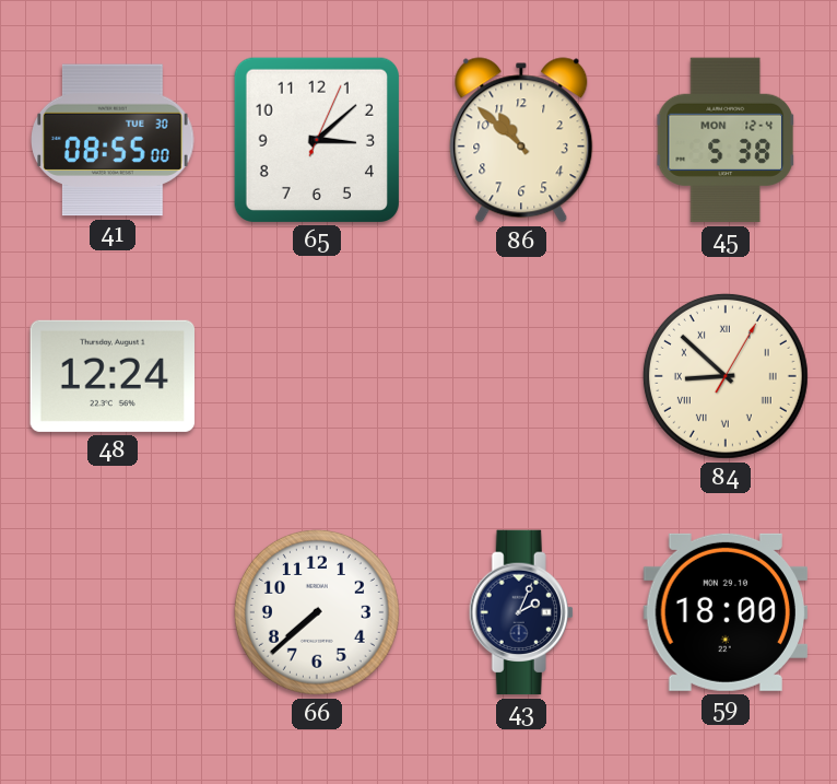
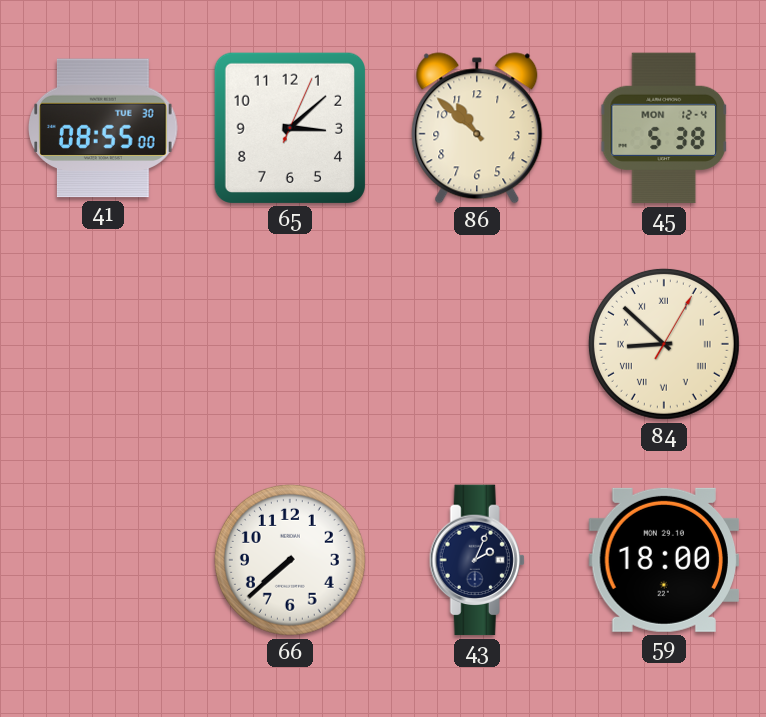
48: 12:24 -> none (113, 376)
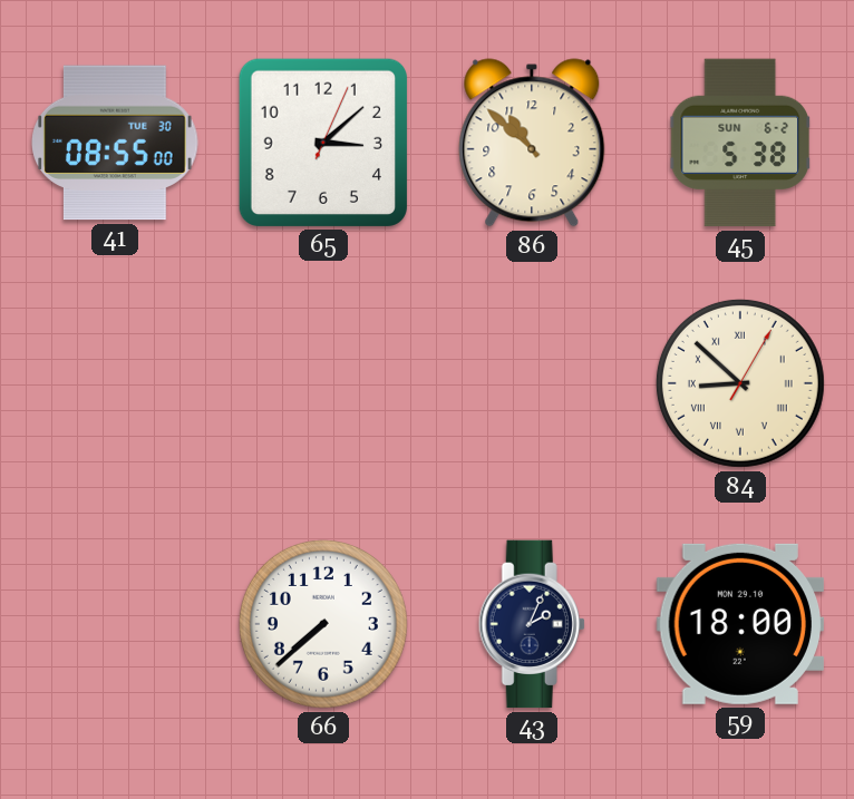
45 date: MON 12-4 -> SUN 6-2 (740, 143)
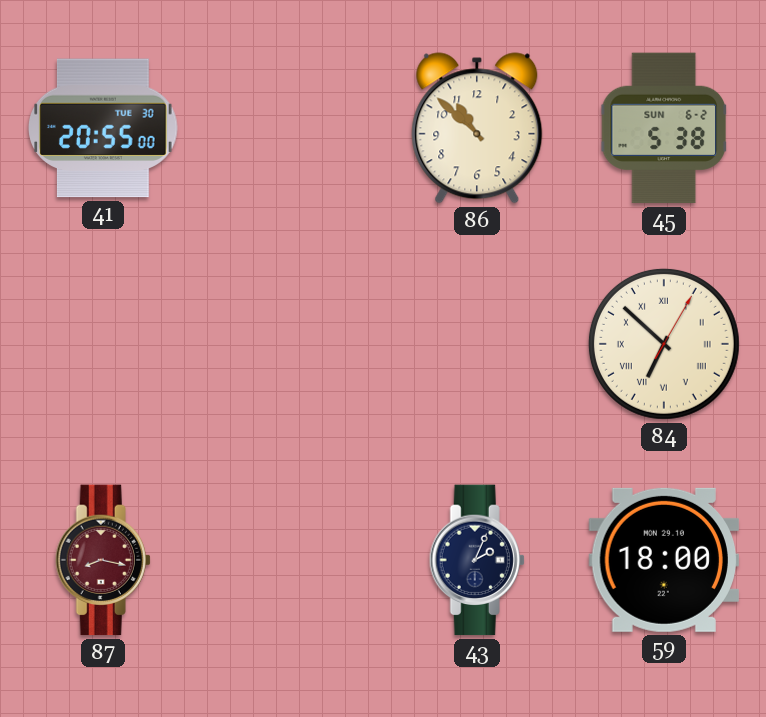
41: 08:55 -> 20:55 (103, 128)
65: 3:08 -> none (322, 142)
84: 8:52 -> 6:52 (664, 344)
87: none -> 8:17 (103, 560)
66: 7:38 -> none (323, 624)
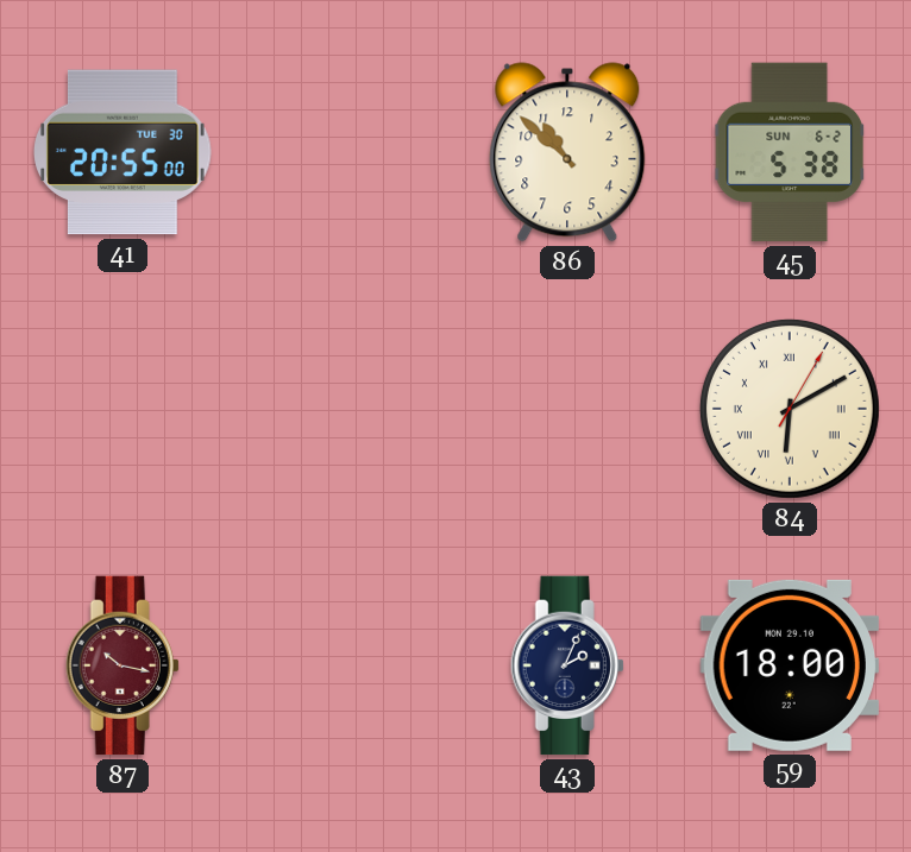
84: 6:52 -> 6:10 (790, 409)
87: 8:17 -> 10:17 (122, 665)
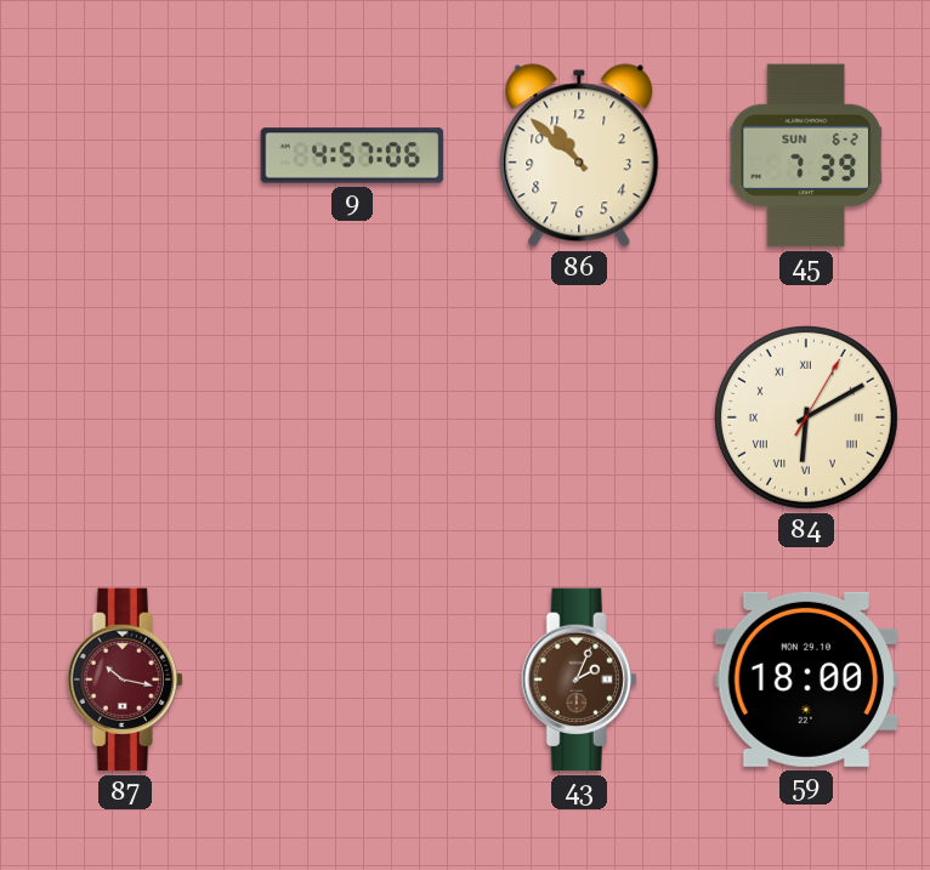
41: 20:55 -> none (122, 152)
9: none -> 4:57 (352, 155)
45: 5:38 -> 7:39 (806, 155)
43 dial: navy -> brown (579, 679)
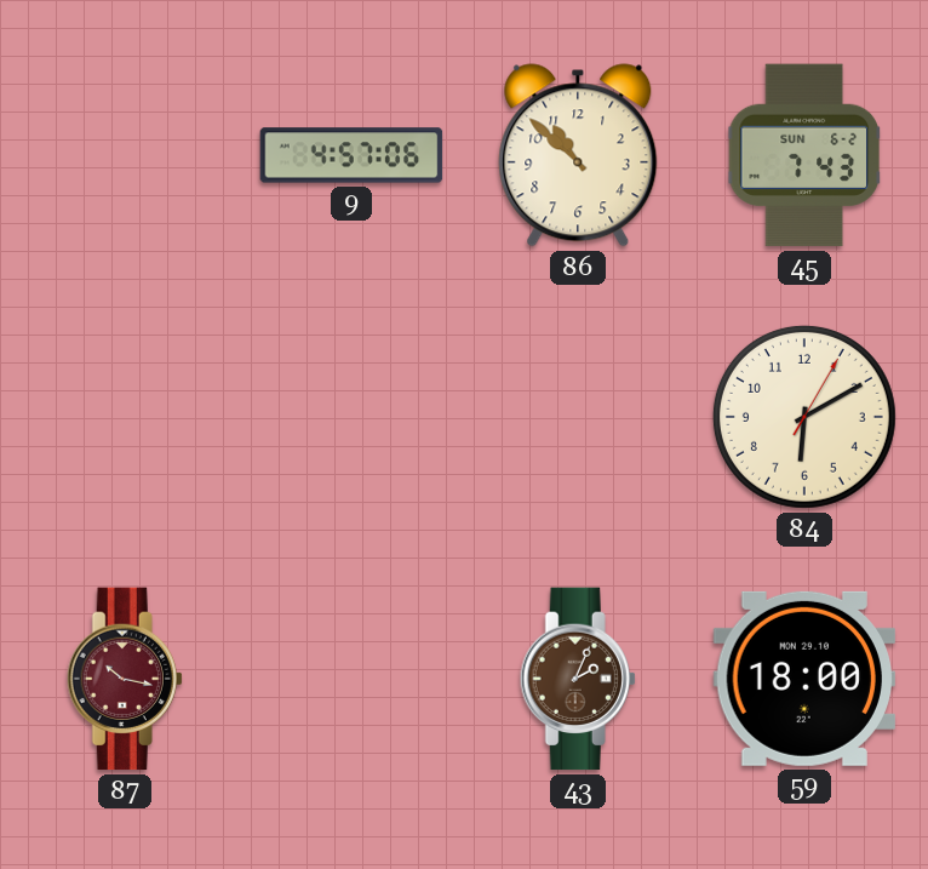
45: 7:39 -> 7:43 (804, 155)
84 numerals: Roman -> Arabic (804, 417)
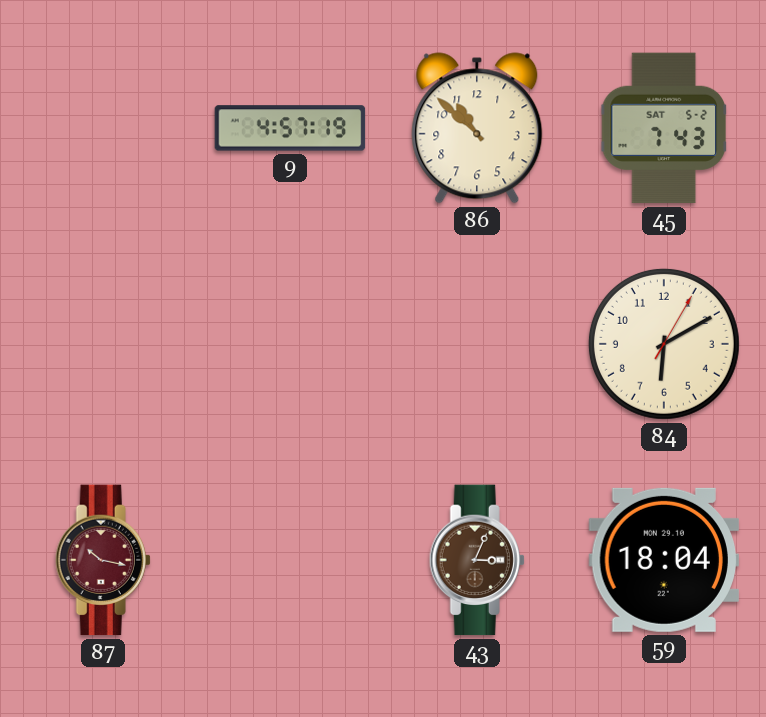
9: 4:57:06 -> 4:57:19 (290, 128)
45 date: SUN 6-2 -> SAT 5-2 (664, 128)
43: 2:04 -> 3:04 (477, 560)
59: 18:00 -> 18:04 (663, 560)
